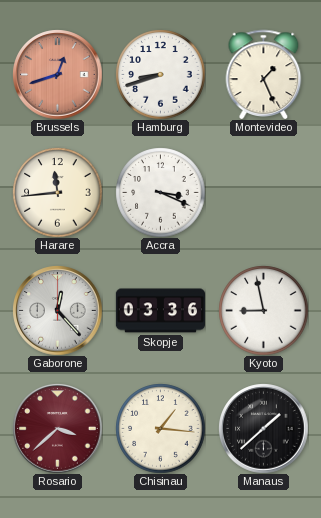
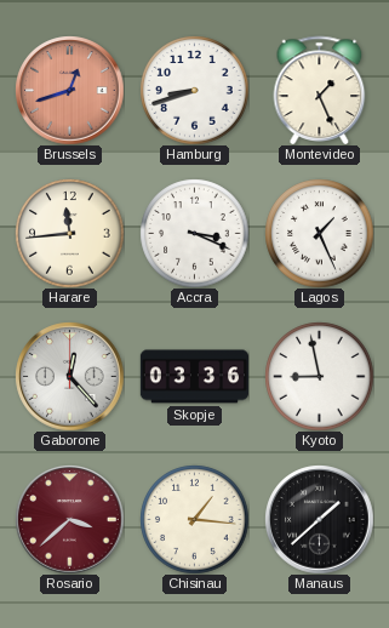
Lagos: none -> 1:26 (319, 233)
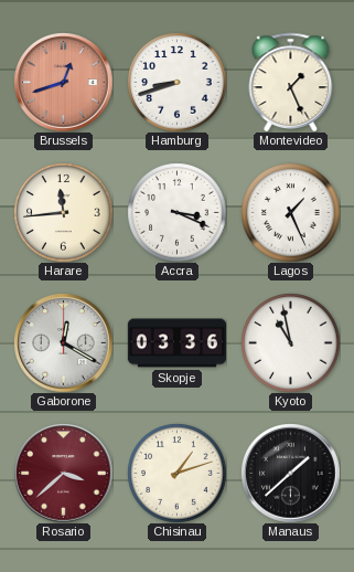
Gaborone: 12:23 -> 12:20 (63, 342)
Kyoto: 8:58 -> 10:58 (290, 342)
Chisinau: 1:16 -> 1:12 (176, 473)
